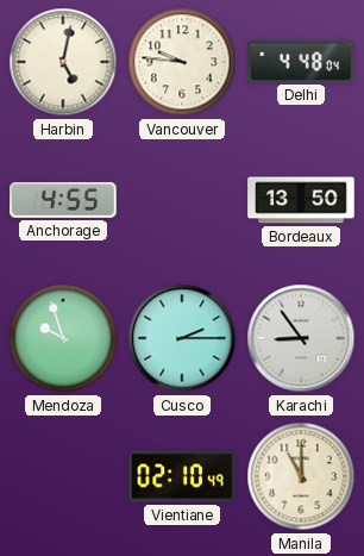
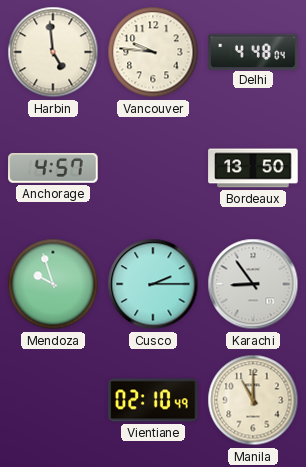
Harbin: 5:02 -> 4:59 (53, 52)
Anchorage: 4:55 -> 4:57 (53, 168)
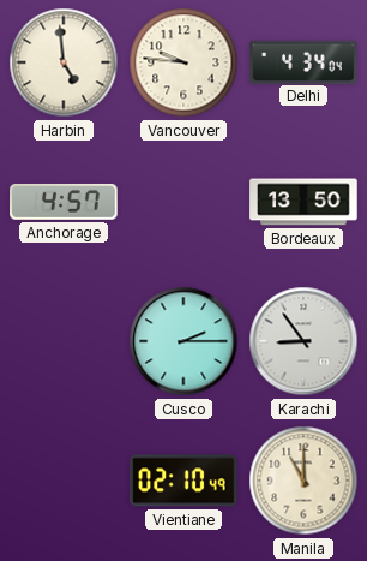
Delhi: 4:48 -> 4:34 (303, 61)
Mendoza: 9:57 -> none (53, 284)
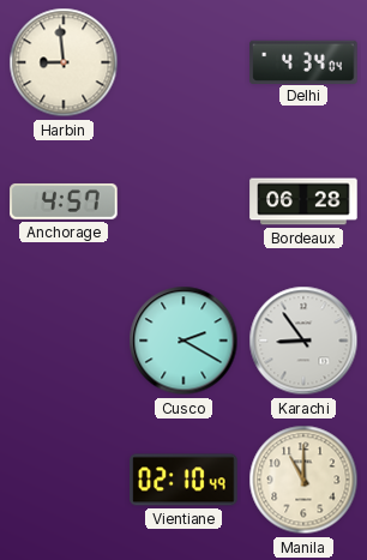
Harbin: 4:59 -> 8:59 (64, 62)
Vancouver: 9:46 -> none (183, 62)
Bordeaux: 13:50 -> 06:28 (303, 201)
Cusco: 2:15 -> 2:20 (183, 341)
